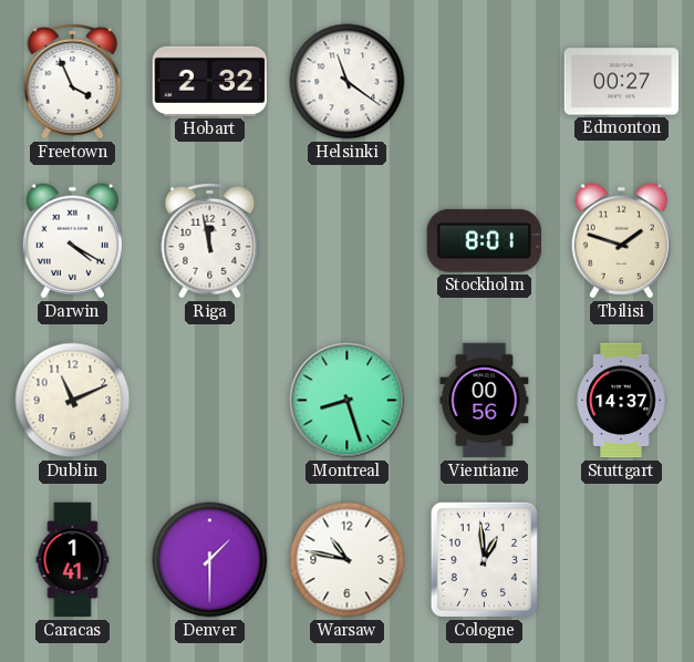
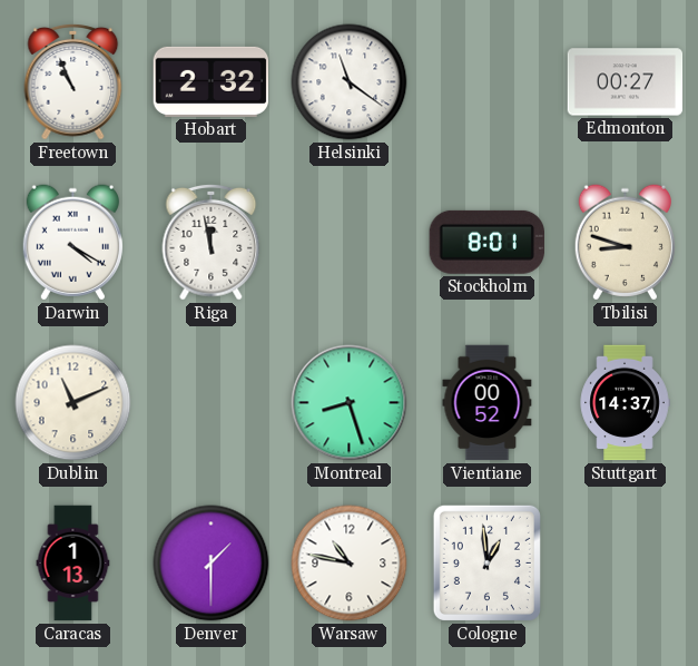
Freetown: 3:56 -> 10:56 (73, 81)
Tbilisi: 1:48 -> 8:48 (625, 243)
Vientiane: 00:56 -> 00:52 (488, 403)
Caracas: 1:41 -> 1:13 (73, 564)
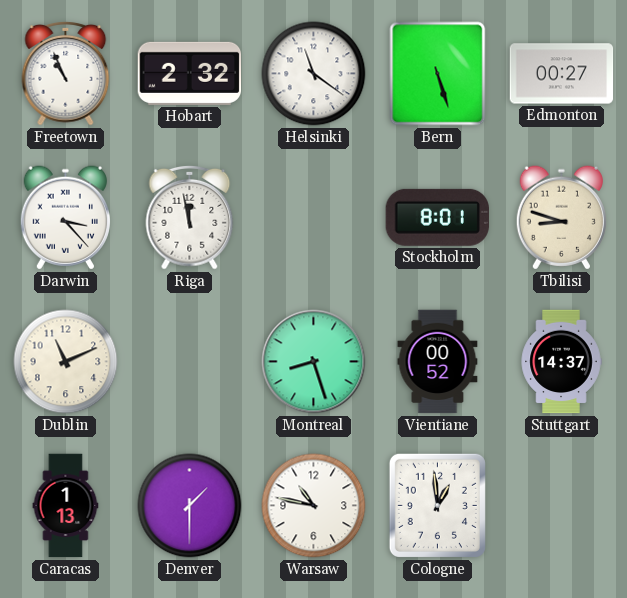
Bern: none -> 5:27 (438, 74)
Darwin: 4:20 -> 3:23 (65, 218)
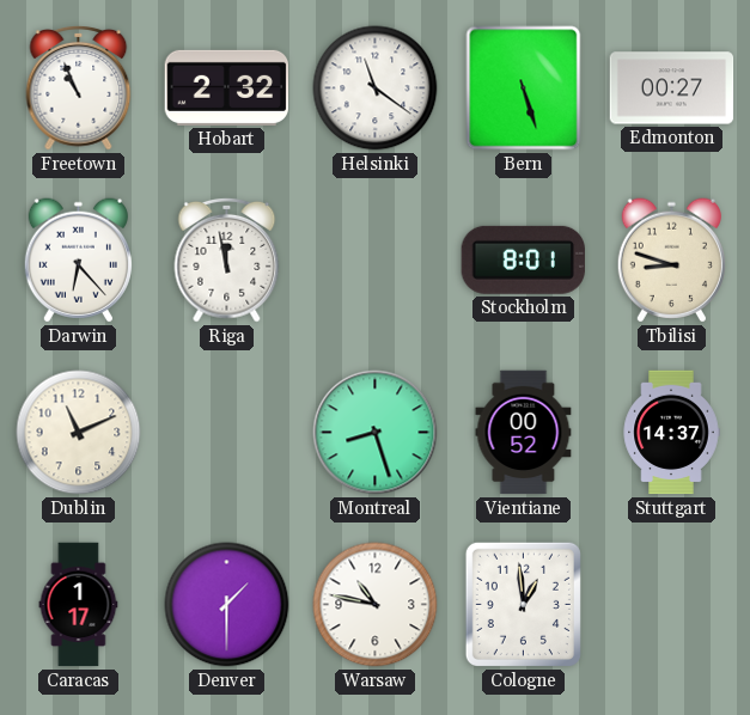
Darwin: 3:23 -> 6:23 (78, 261)
Caracas: 1:13 -> 1:17 (79, 605)
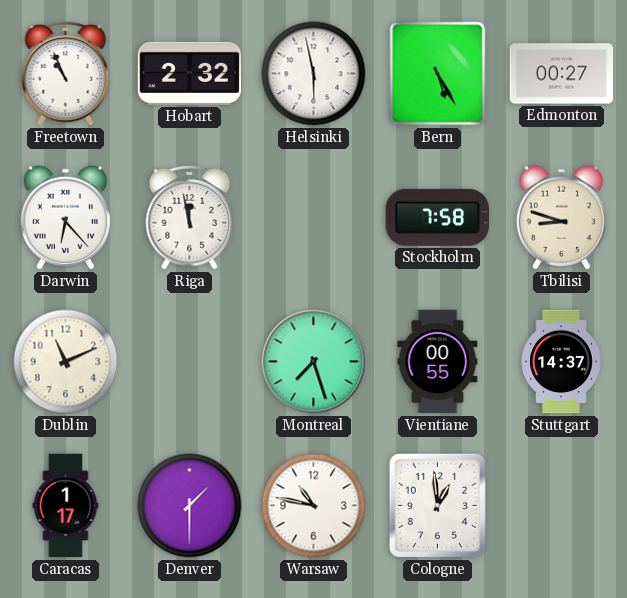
Helsinki: 11:21 -> 5:58 (314, 74)
Bern: 5:27 -> 5:25 (438, 74)
Stockholm: 8:01 -> 7:58 (437, 217)
Montreal: 8:27 -> 7:27 (314, 362)
Vientiane: 00:52 -> 00:55 (438, 362)
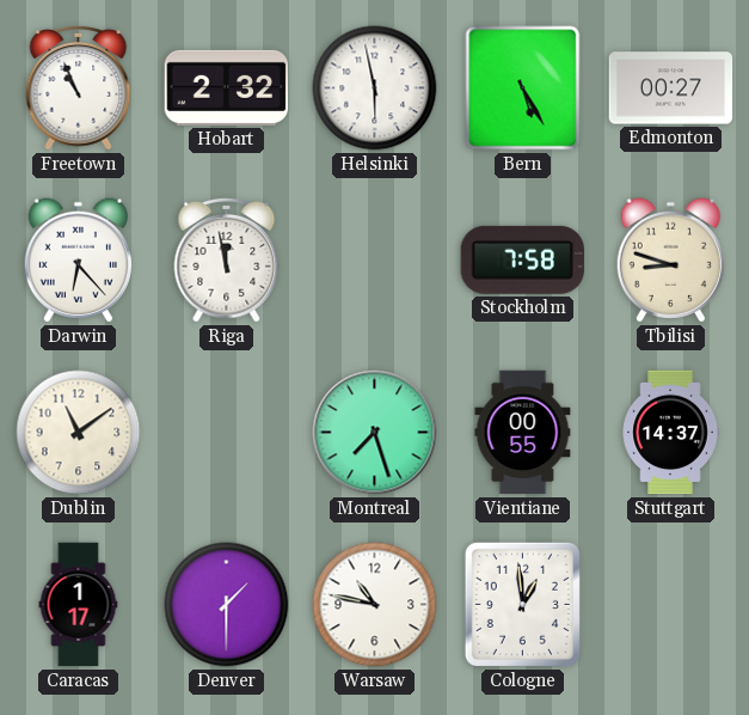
Dublin: 11:11 -> 11:09 (79, 433)
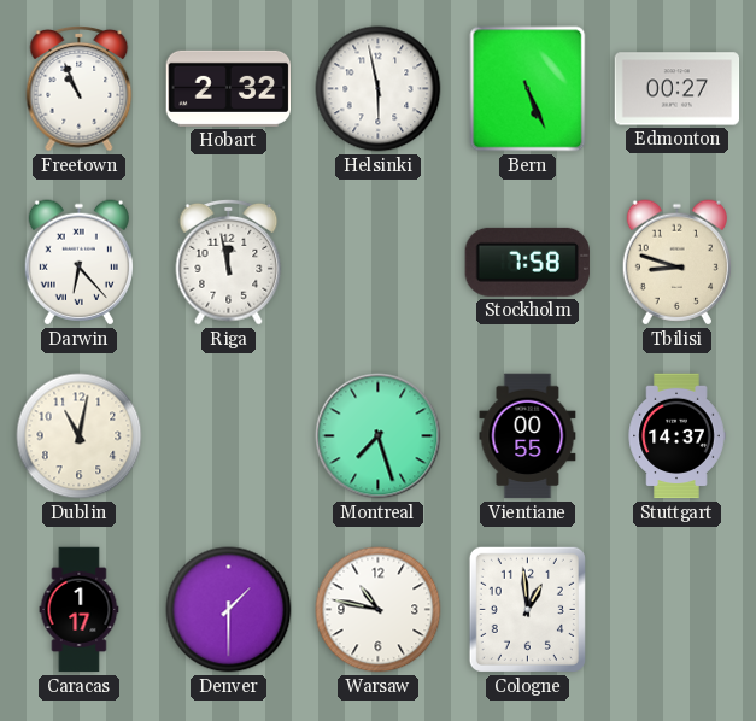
Bern: 5:25 -> 5:26 (528, 89)
Dublin: 11:09 -> 11:02 (80, 436)
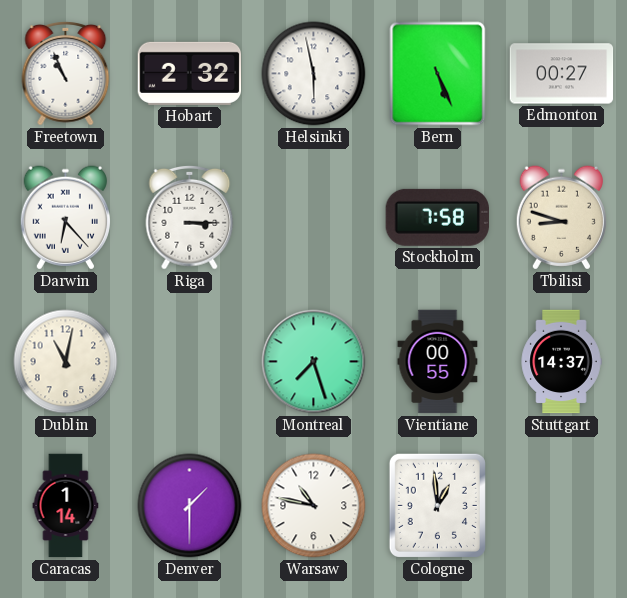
Riga: 11:58 -> 3:15 (190, 217)
Caracas: 1:17 -> 1:14 (66, 506)
